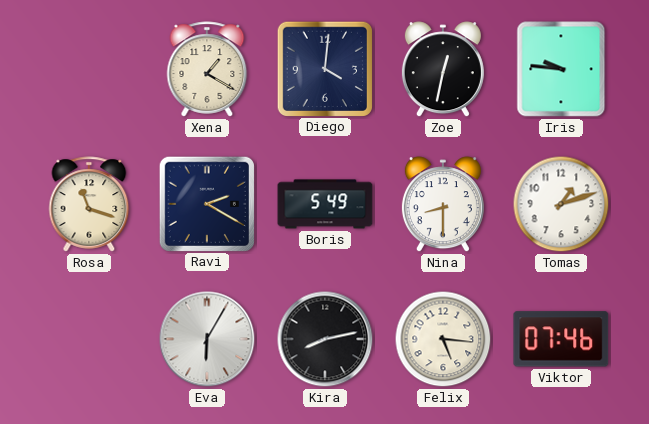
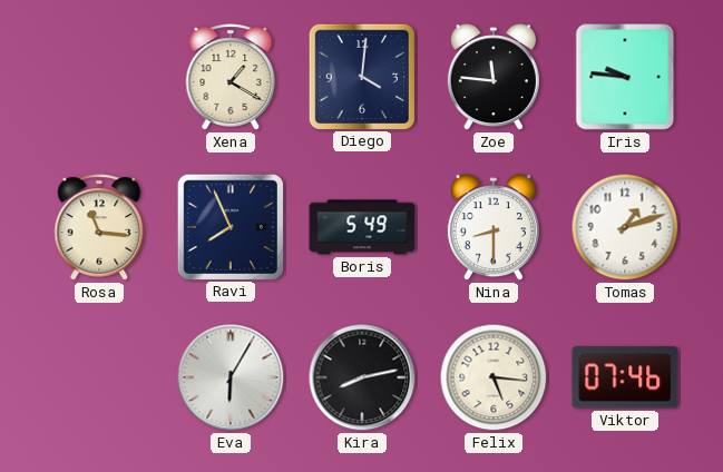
Zoe: 12:32 -> 11:46 (494, 78)
Rosa: 11:18 -> 11:16 (99, 227)
Ravi: 2:20 -> 7:56 (229, 226)
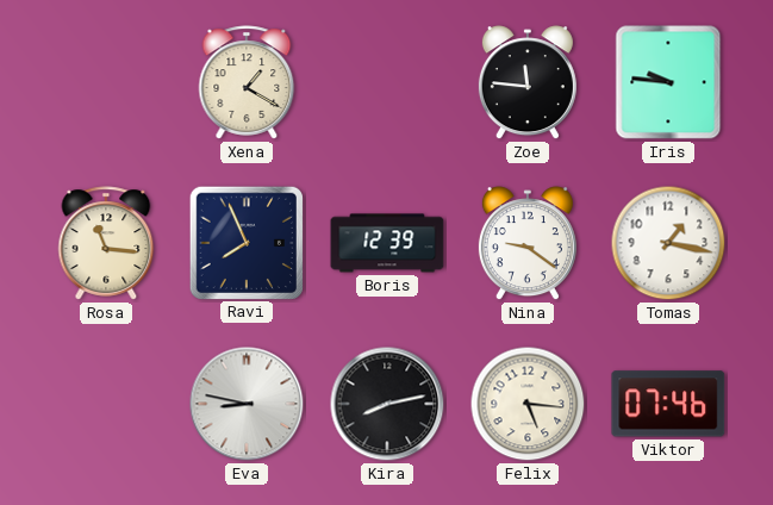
Diego: 4:01 -> none (361, 76)
Boris: 5:49 -> 12:39 (387, 243)
Nina: 8:30 -> 9:21 (528, 244)
Tomas: 1:12 -> 1:17 (668, 243)
Eva: 6:05 -> 8:47 (247, 404)
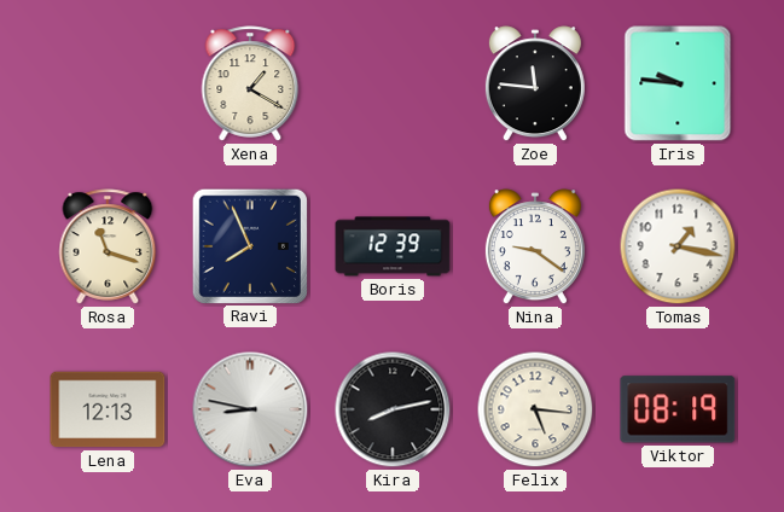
Rosa: 11:16 -> 11:18 (108, 246)
Lena: none -> 12:13 (108, 409)
Viktor: 07:46 -> 08:19 (678, 409)
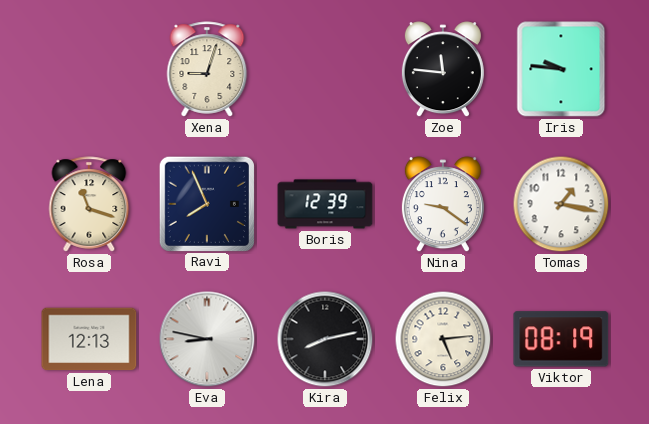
Xena: 1:20 -> 9:03 (207, 69)
Felix: 5:16 -> 5:14 (443, 339)
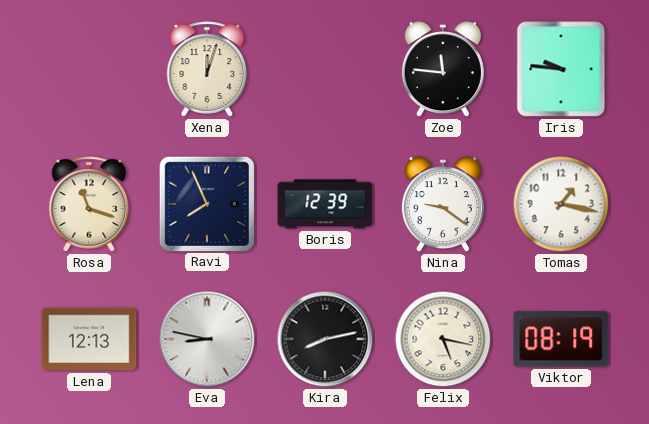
Xena: 9:03 -> 12:03 (207, 69)
Felix: 5:14 -> 5:17 (443, 339)
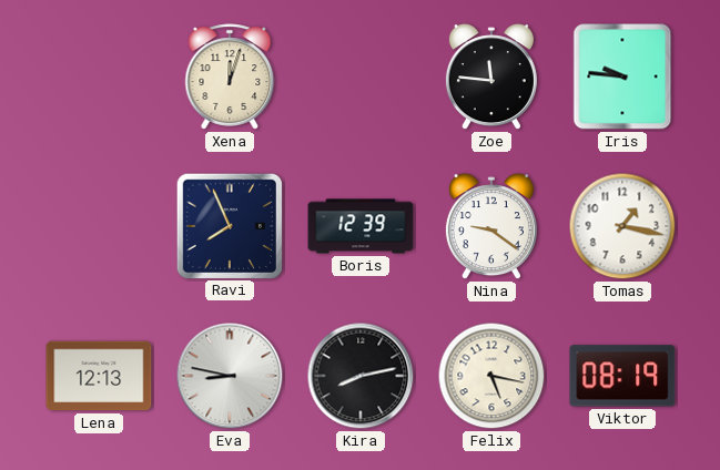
Rosa: 11:18 -> none (89, 204)
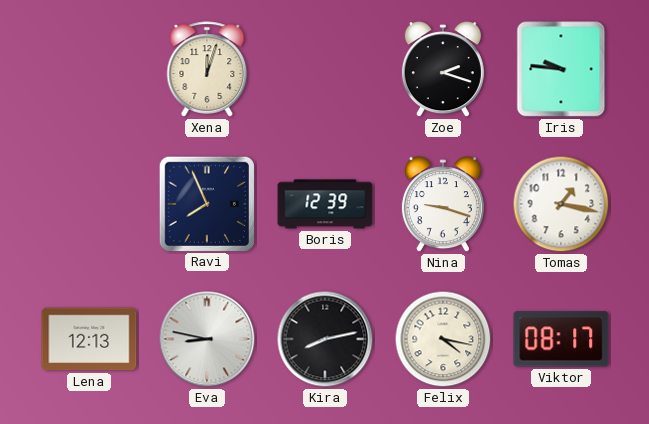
Zoe: 11:46 -> 2:18 (443, 70)
Nina: 9:21 -> 9:18 (443, 205)
Felix: 5:17 -> 4:17 (443, 339)
Viktor: 08:19 -> 08:17 (561, 339)
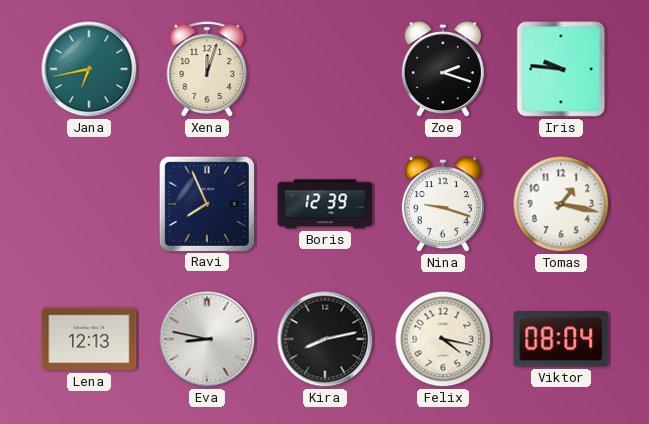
Jana: none -> 6:43 (89, 69)
Viktor: 08:17 -> 08:04 (561, 339)
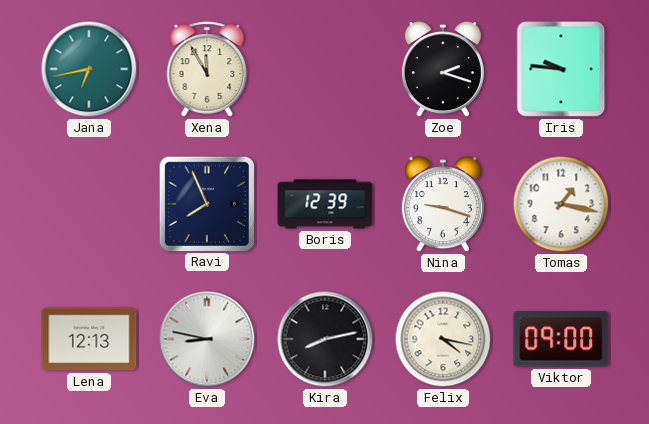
Xena: 12:03 -> 11:55 (207, 69)
Viktor: 08:04 -> 09:00 (561, 339)
